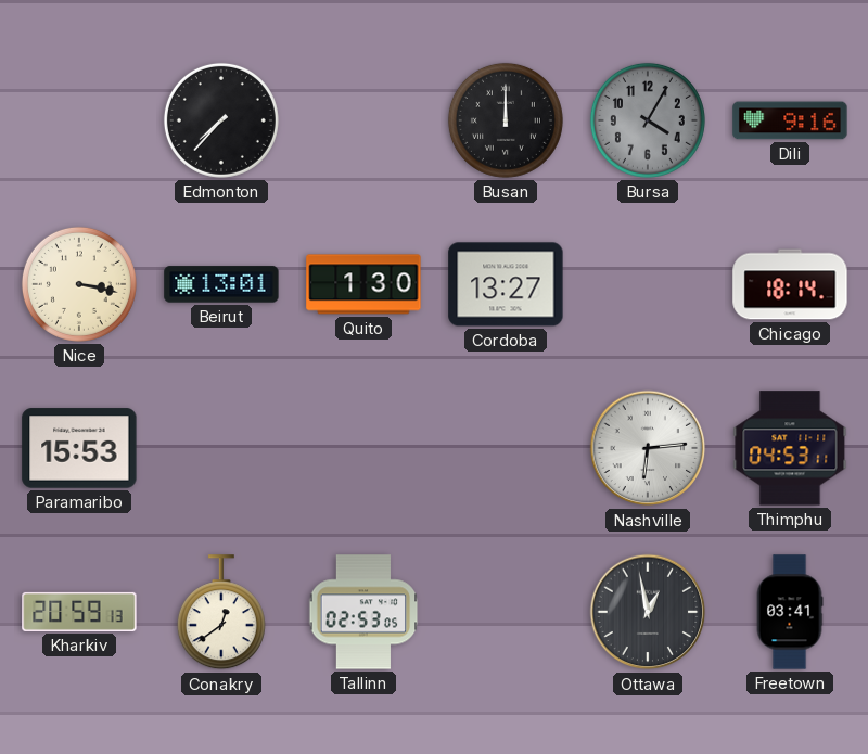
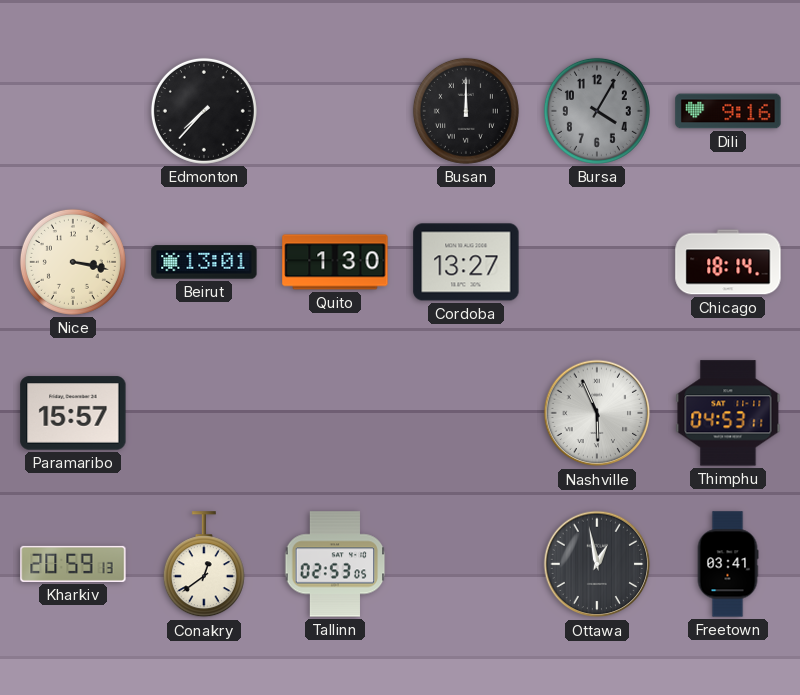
Paramaribo: 15:53 -> 15:57 (73, 413)
Nashville: 6:14 -> 5:56 (597, 413)
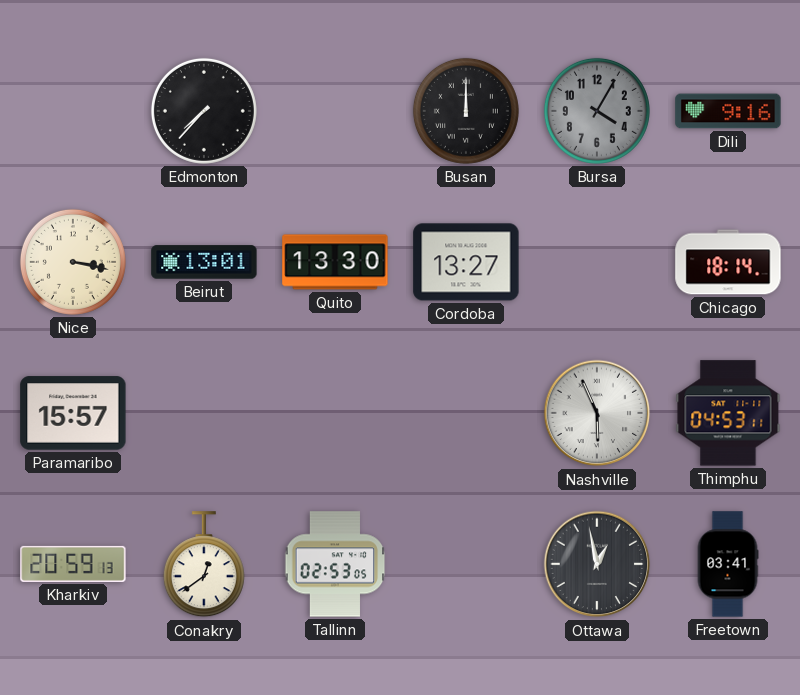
Quito: 1:30 -> 13:30 (335, 262)
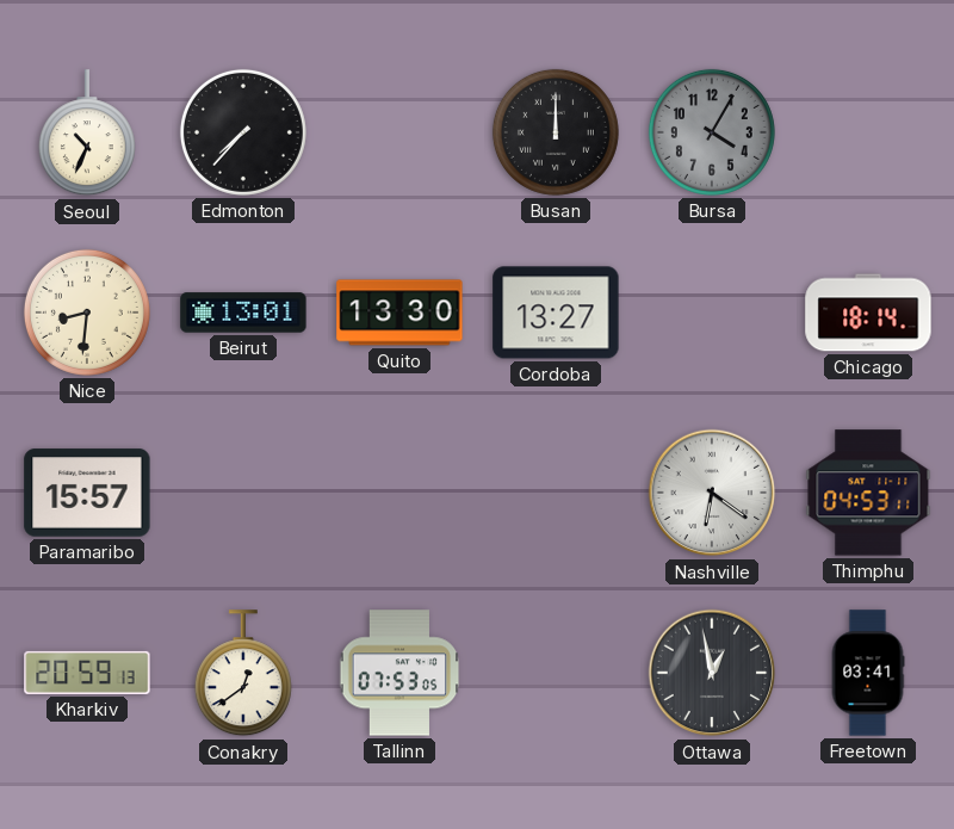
Seoul: none -> 10:34 (87, 134)
Dili: 9:16 -> none (728, 111)
Nice: 3:17 -> 8:31 (87, 313)
Nashville: 5:56 -> 6:21 (712, 493)
Tallinn: 02:53 -> 07:53 (399, 673)
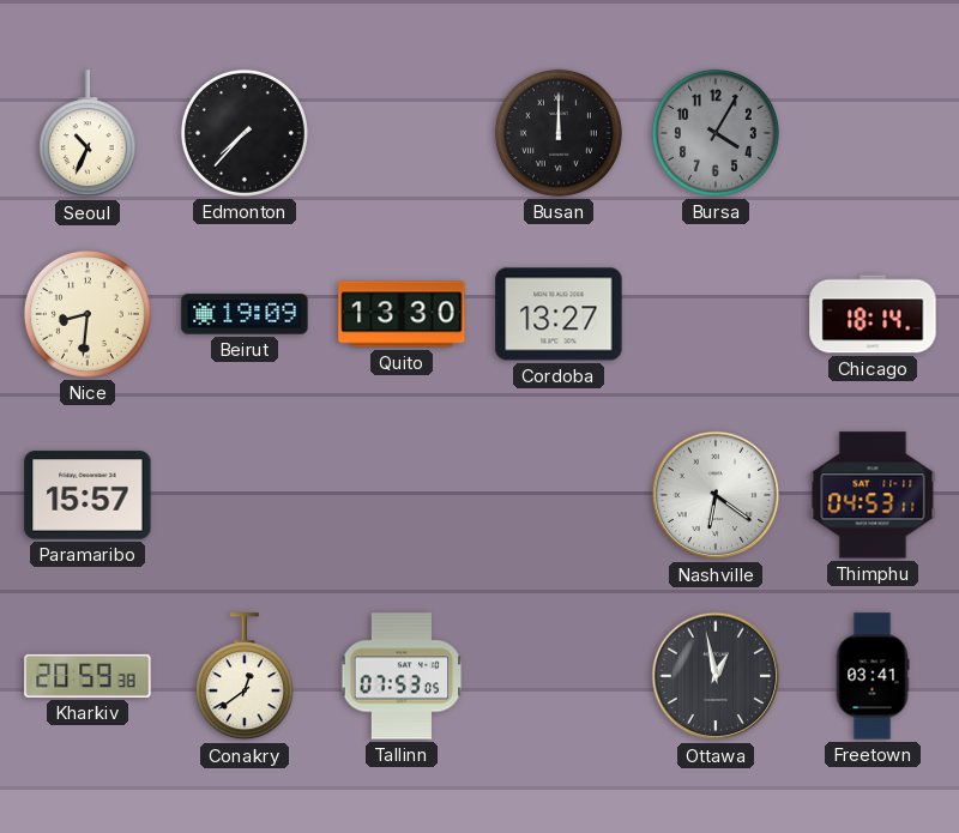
Beirut: 13:01 -> 19:09 (245, 314)
Kharkiv: 20:59:13 -> 20:59:38 (88, 676)
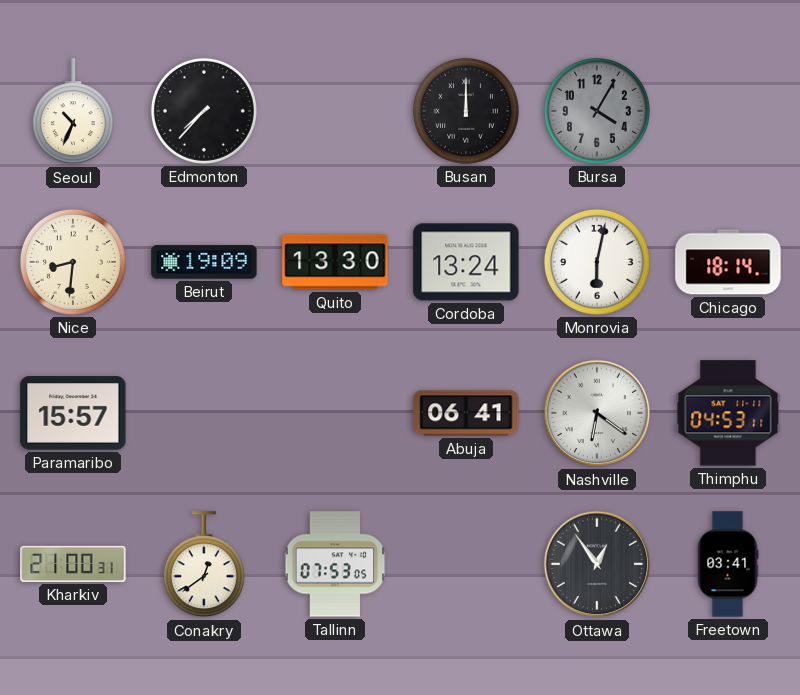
Cordoba: 13:27 -> 13:24 (466, 262)
Monrovia: none -> 6:02 (597, 262)
Abuja: none -> 06:41 (466, 413)
Kharkiv: 20:59 -> 21:00 (73, 564)
Ottawa: 12:58 -> 12:54 (597, 564)
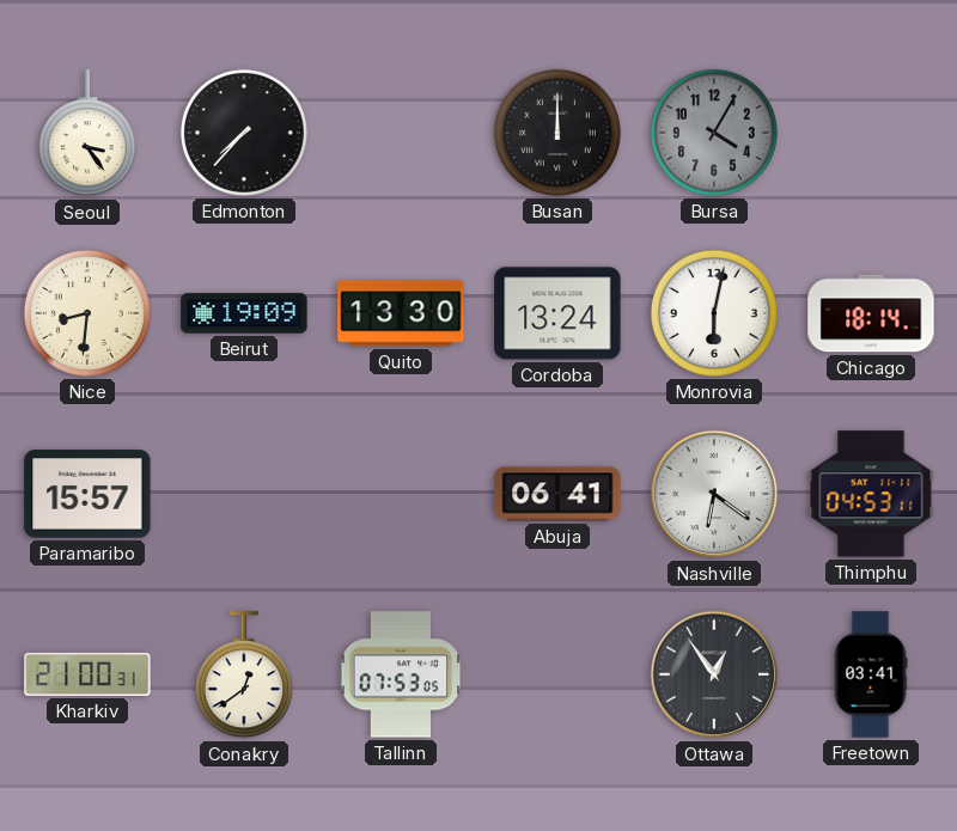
Seoul: 10:34 -> 3:24 (87, 134)
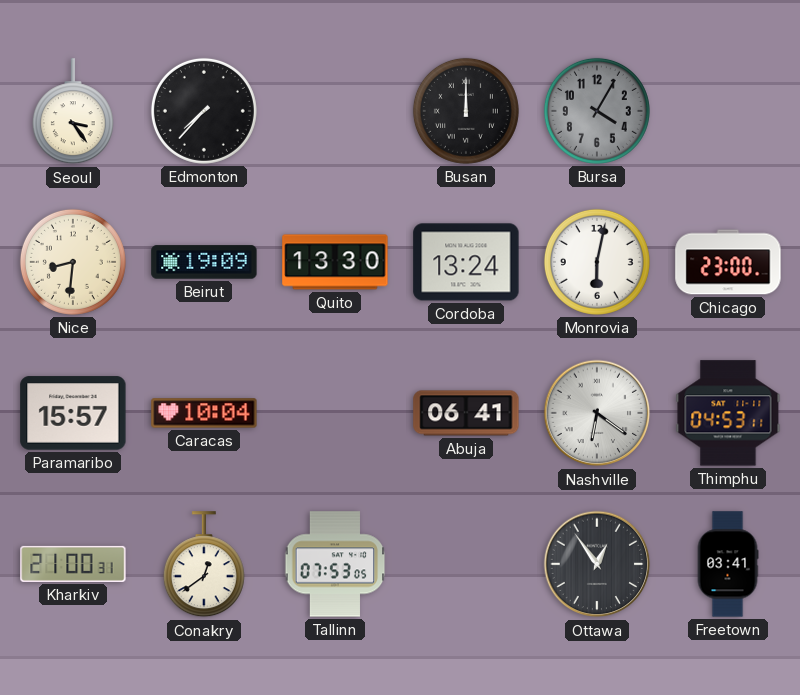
Chicago: 18:14 -> 23:00 (728, 262)
Caracas: none -> 10:04 (204, 413)
